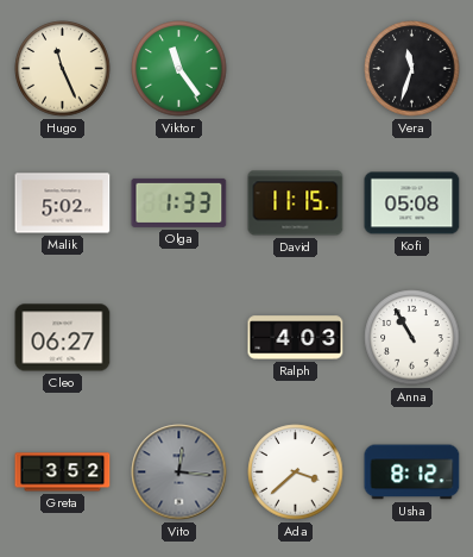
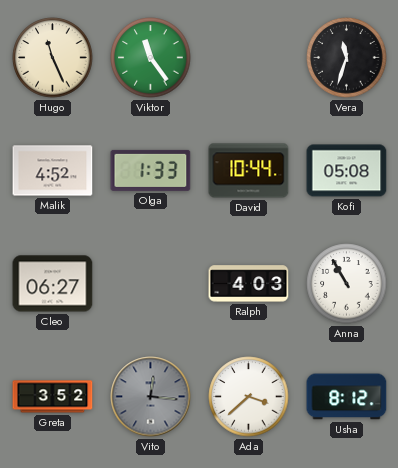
Malik: 5:02 -> 4:52 (53, 171)
David: 11:15 -> 10:44 (249, 171)
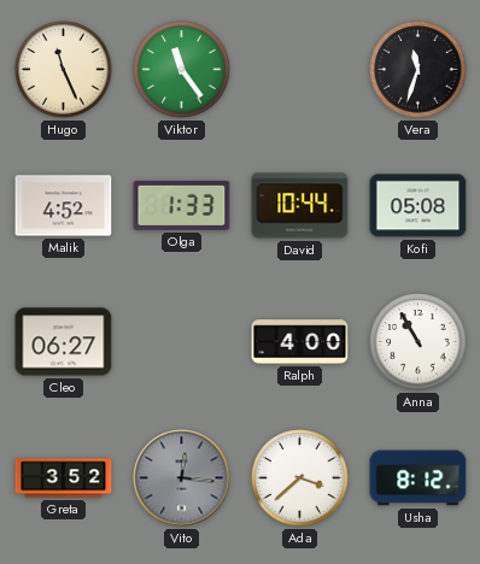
Ralph: 4:03 -> 4:00 (300, 342)
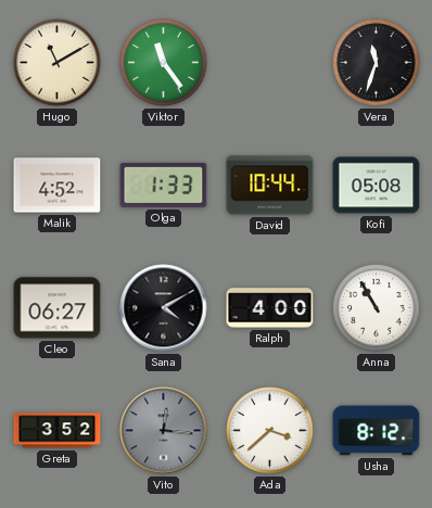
Hugo: 11:26 -> 11:10 (58, 63)
Sana: none -> 4:10 (164, 308)
